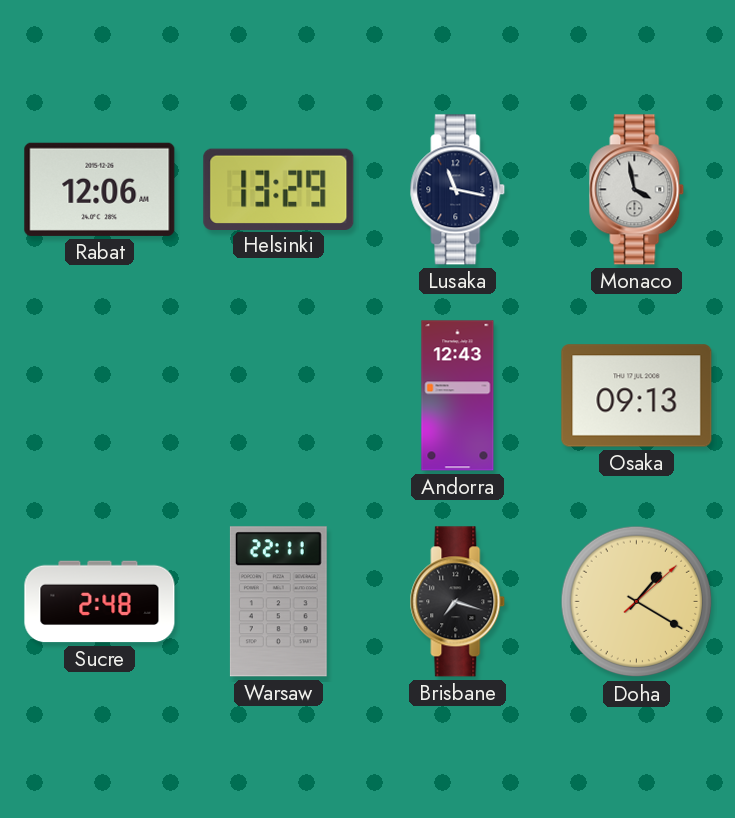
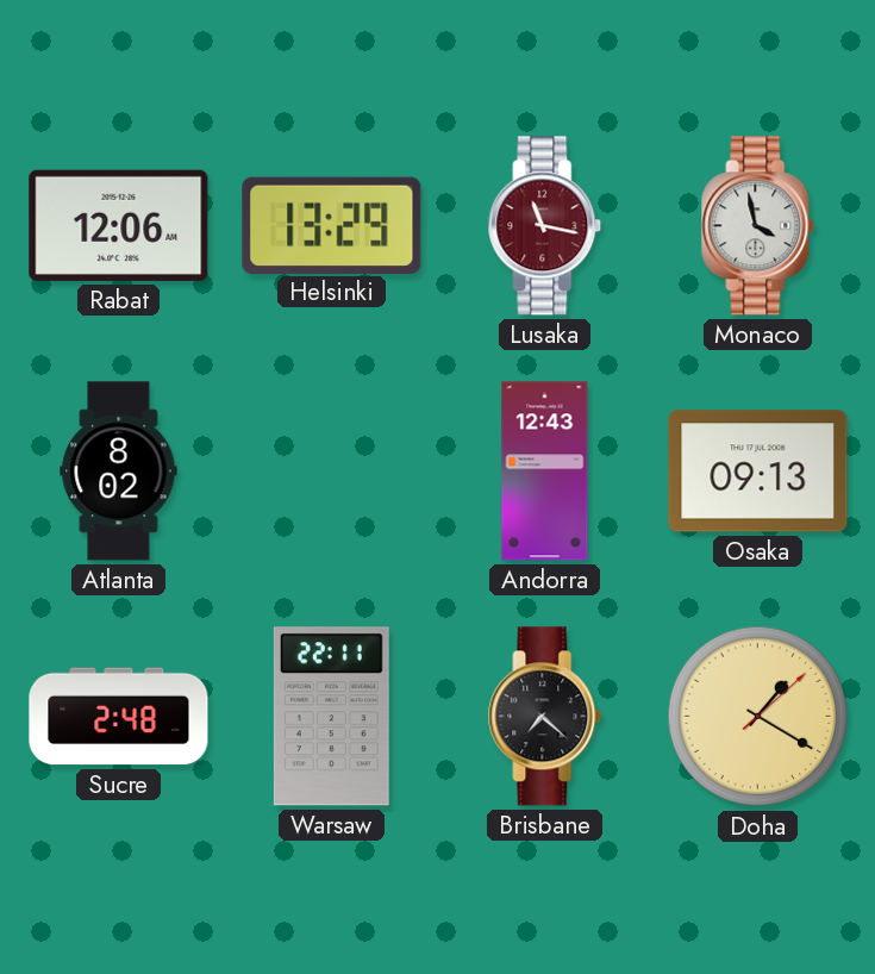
Lusaka dial: navy -> burgundy (545, 226)
Atlanta: none -> 8:02 (119, 472)
Brisbane: 7:18 -> 7:22 (545, 717)
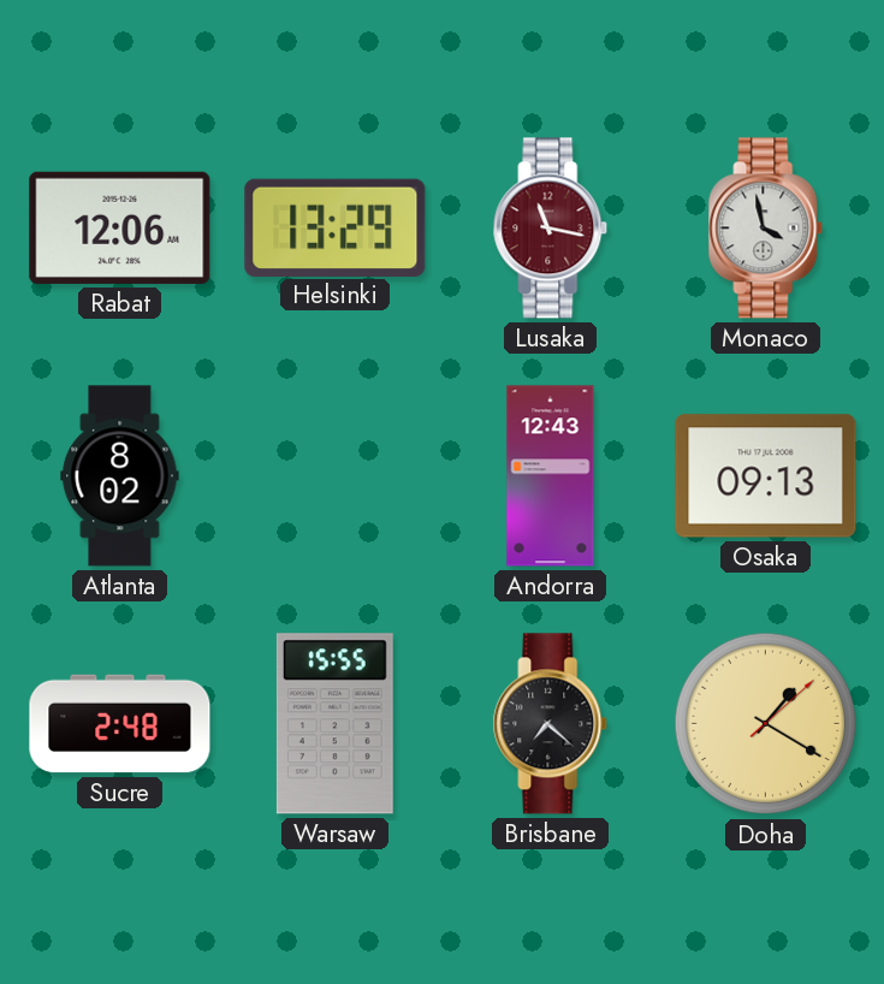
Warsaw: 22:11 -> 15:55 (334, 724)
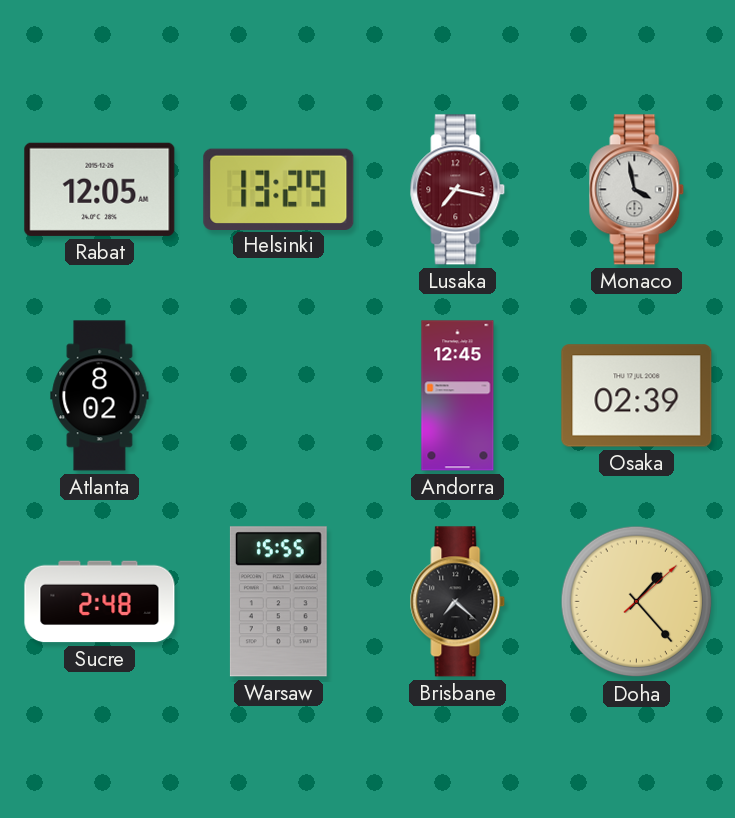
Rabat: 12:06 -> 12:05 (100, 189)
Lusaka: 11:17 -> 7:17 (458, 190)
Andorra: 12:43 -> 12:45 (458, 396)
Osaka: 09:13 -> 02:39 (637, 396)
Doha: 1:20 -> 1:23 (637, 602)
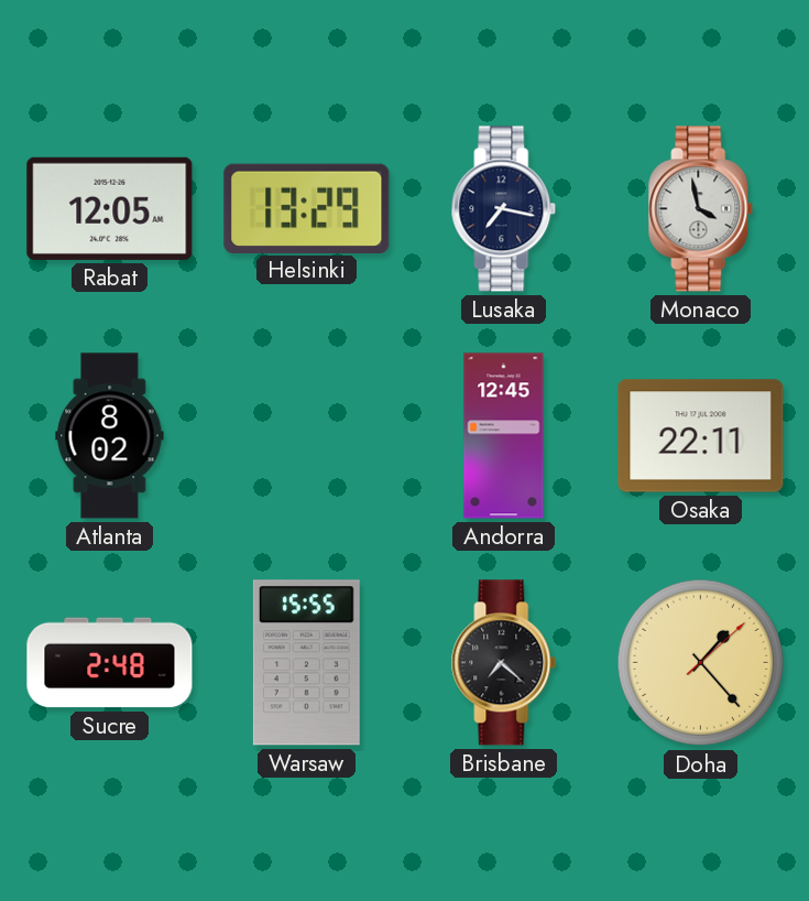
Lusaka dial: burgundy -> navy (504, 209)
Osaka: 02:39 -> 22:11 (701, 436)
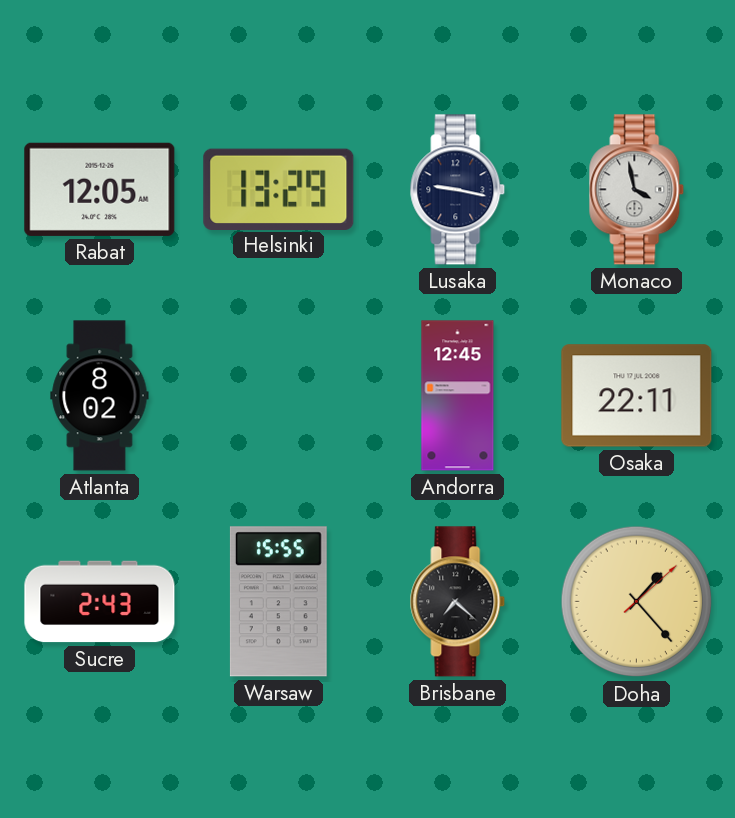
Lusaka: 7:17 -> 9:17 (458, 190)
Sucre: 2:48 -> 2:43 (100, 602)
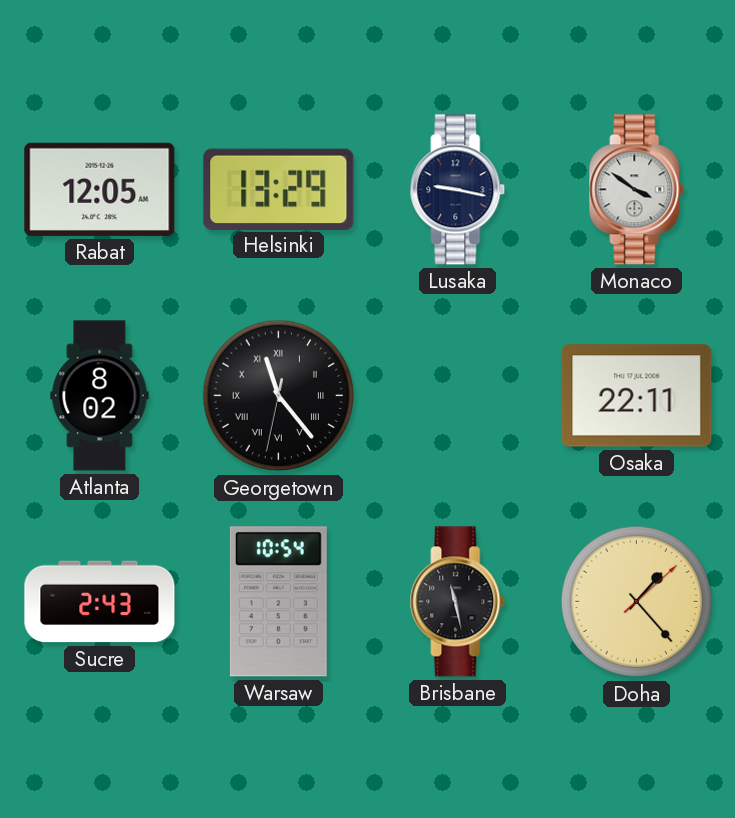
Monaco: 3:58 -> 3:51 (637, 190)
Georgetown: none -> 11:23 (279, 396)
Andorra: 12:45 -> none (458, 396)
Warsaw: 15:55 -> 10:54 (278, 602)
Brisbane: 7:22 -> 11:28 (458, 602)
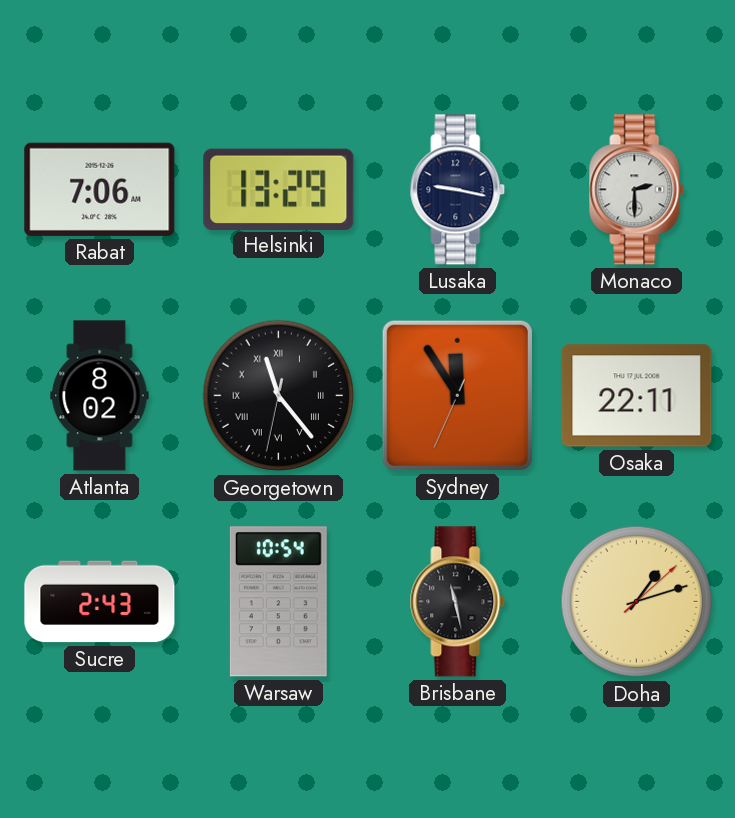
Rabat: 12:05 -> 7:06 (100, 189)
Monaco: 3:51 -> 2:30 (637, 190)
Sydney: none -> 11:54 (457, 395)
Doha: 1:23 -> 1:12 (637, 602)
